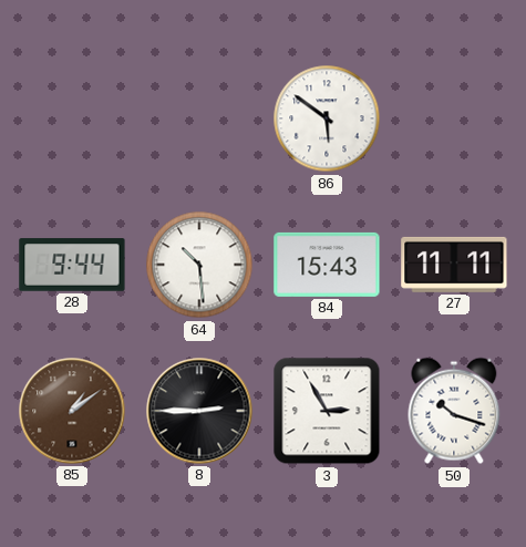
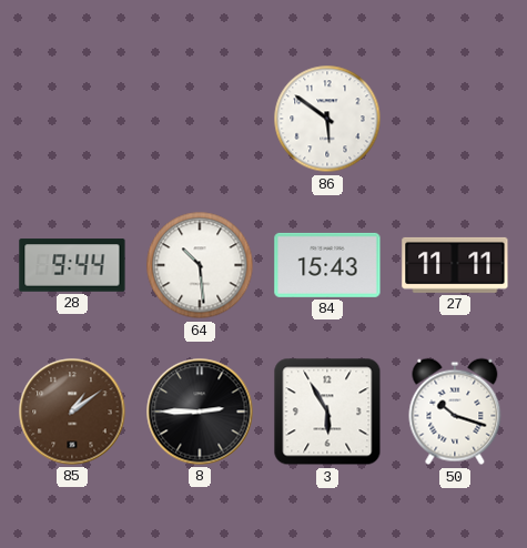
3: 2:55 -> 5:55 (327, 412)
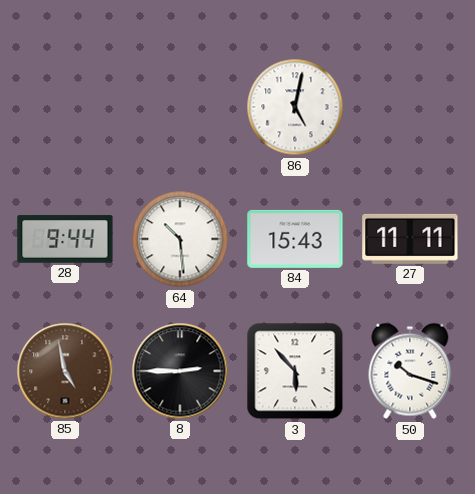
86: 5:51 -> 5:02 (295, 107)
85: 1:09 -> 4:58 (65, 371)
3: 5:55 -> 5:53 (295, 371)
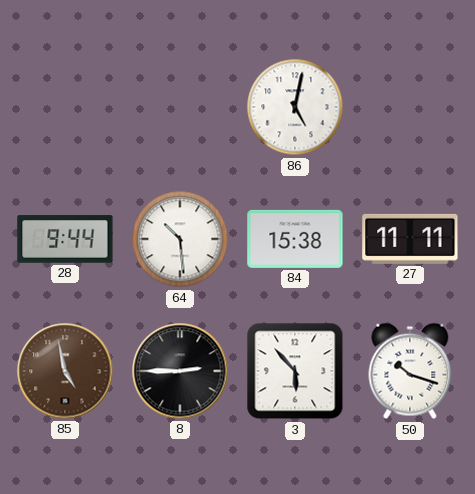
84: 15:43 -> 15:38 (295, 239)
